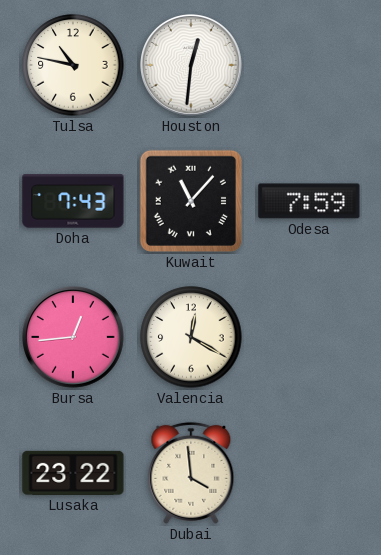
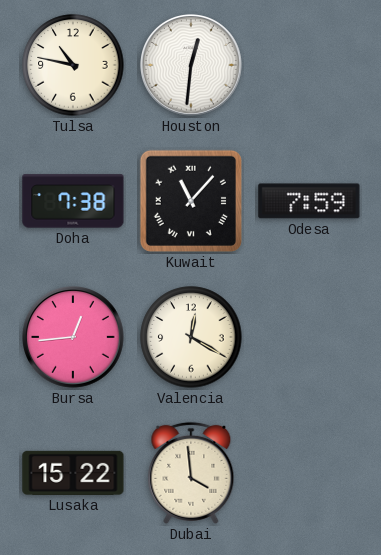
Doha: 7:43 -> 7:38 (73, 201)
Lusaka: 23:22 -> 15:22 (73, 473)
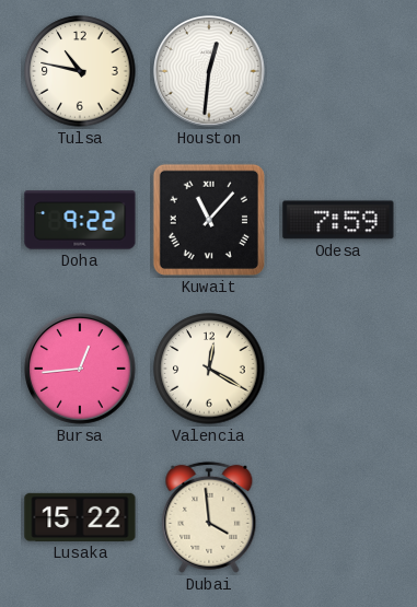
Doha: 7:38 -> 9:22 (80, 220)
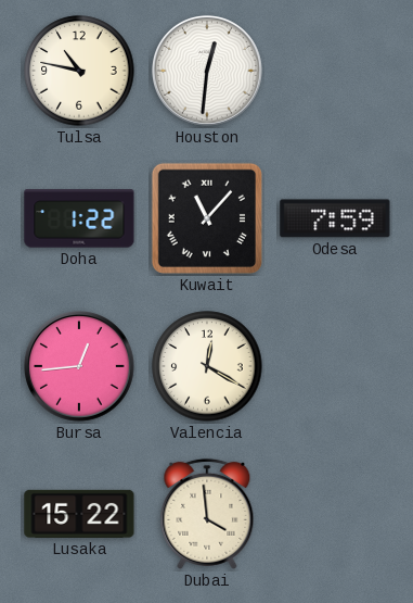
Doha: 9:22 -> 1:22 (79, 218)
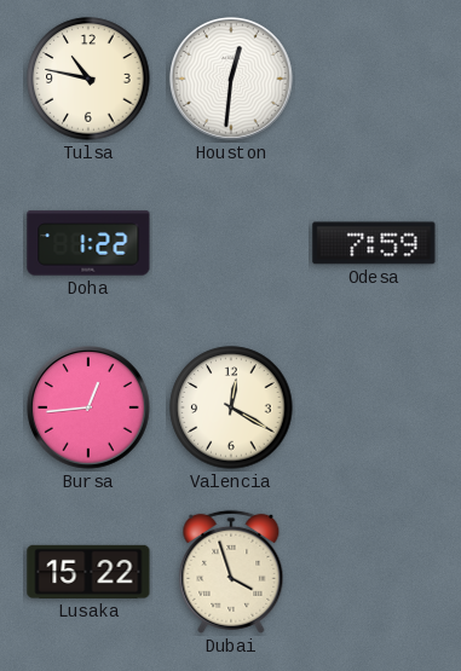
Kuwait: 11:07 -> none (207, 218)
Dubai: 3:59 -> 3:57 (231, 572)
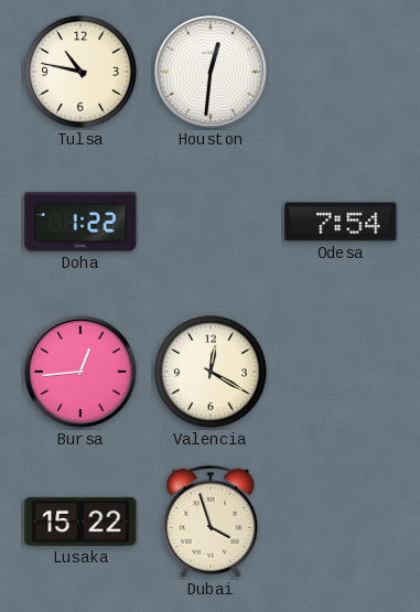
Odesa: 7:59 -> 7:54 (341, 222)
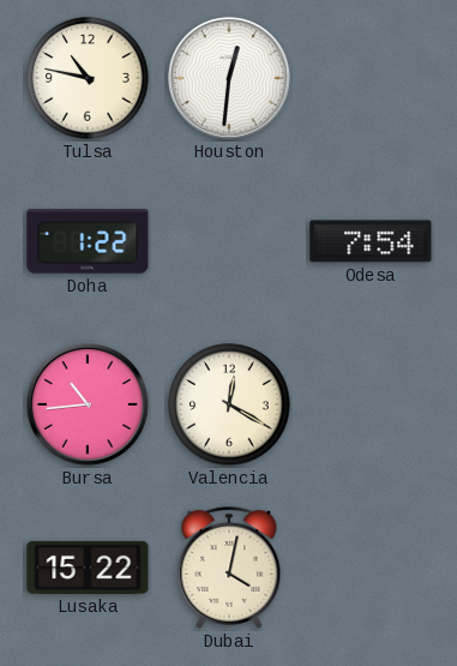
Bursa: 12:44 -> 10:44 (89, 406)
Dubai: 3:57 -> 4:02 (229, 568)
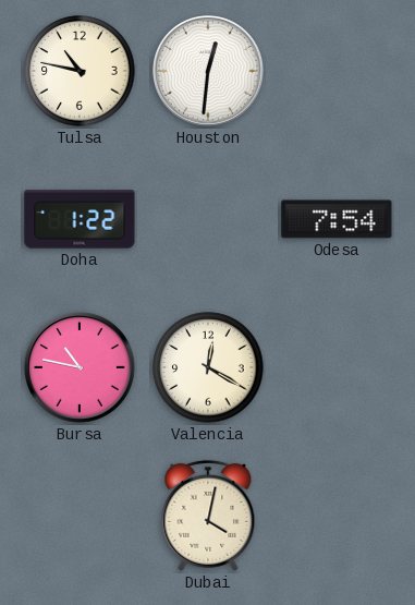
Bursa: 10:44 -> 10:47 (81, 368)
Lusaka: 15:22 -> none (88, 568)
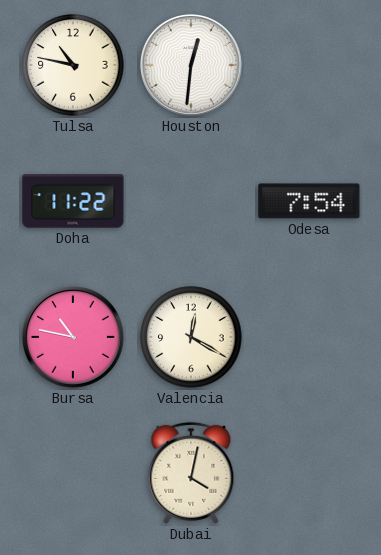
Doha: 1:22 -> 11:22 (73, 201)
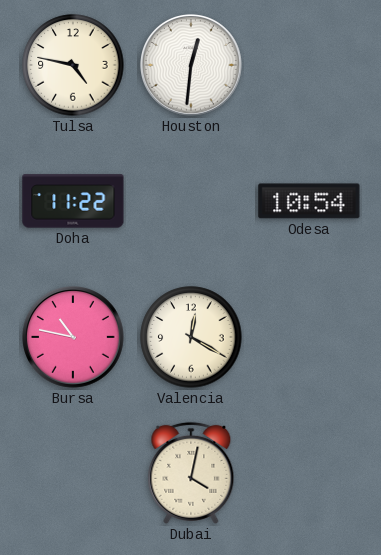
Tulsa: 10:47 -> 4:47 (73, 65)
Odesa: 7:54 -> 10:54 (309, 201)
